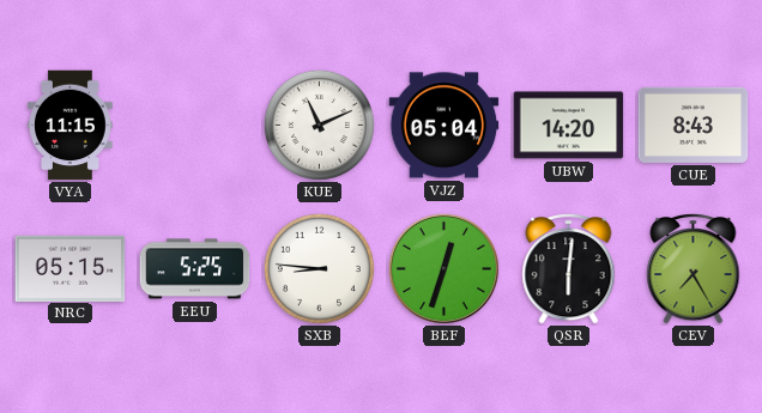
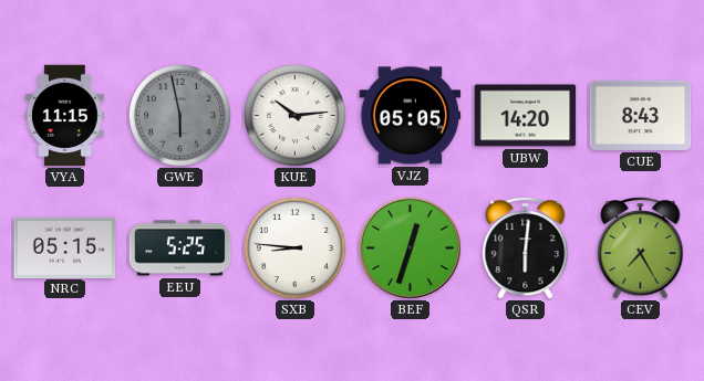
GWE: none -> 5:58 (179, 115)
KUE: 11:11 -> 10:14 (294, 115)
VJZ: 05:04 -> 05:05 (411, 116)
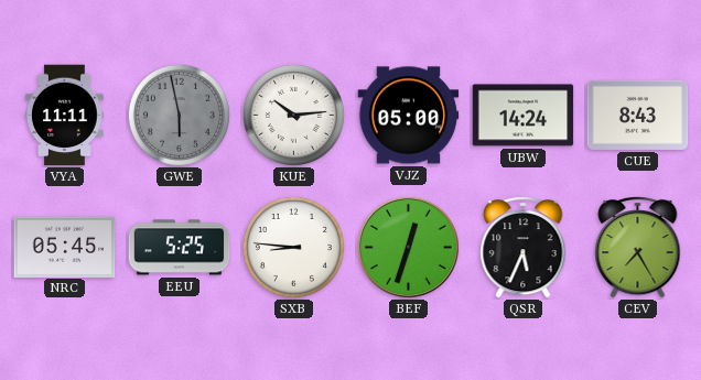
VYA: 11:15 -> 11:11 (65, 116)
VJZ: 05:05 -> 05:00 (409, 116)
UBW: 14:20 -> 14:24 (524, 116)
NRC: 05:15 -> 05:45 (65, 247)
QSR: 6:01 -> 5:34 (524, 247)
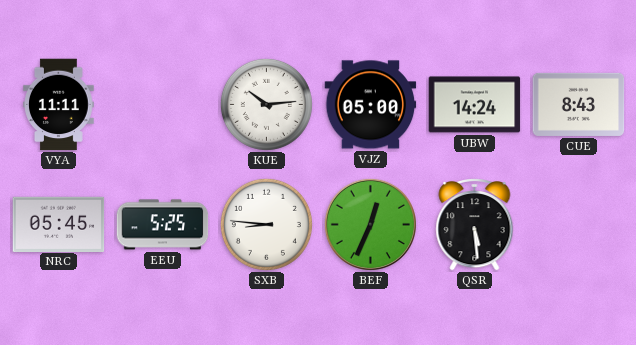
GWE: 5:58 -> none (179, 115)
BEF: 12:33 -> 12:34 (370, 224)
QSR: 5:34 -> 5:29 (475, 224)
CEV: 7:25 -> none (638, 247)
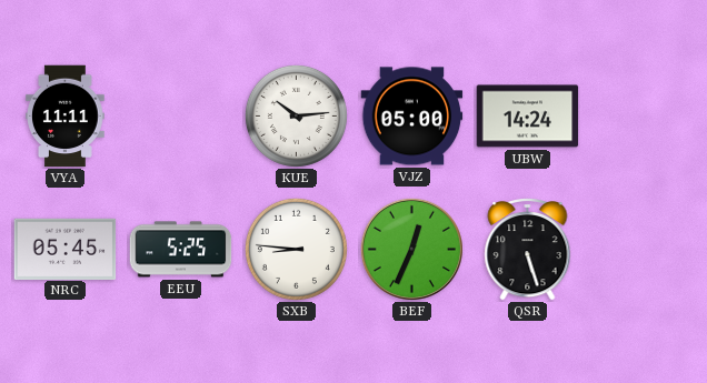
CUE: 8:43 -> none (579, 104)
QSR: 5:29 -> 5:27 (528, 249)
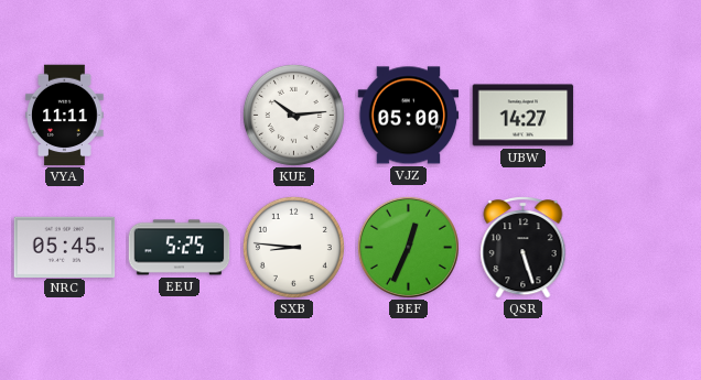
UBW: 14:24 -> 14:27 (524, 116)
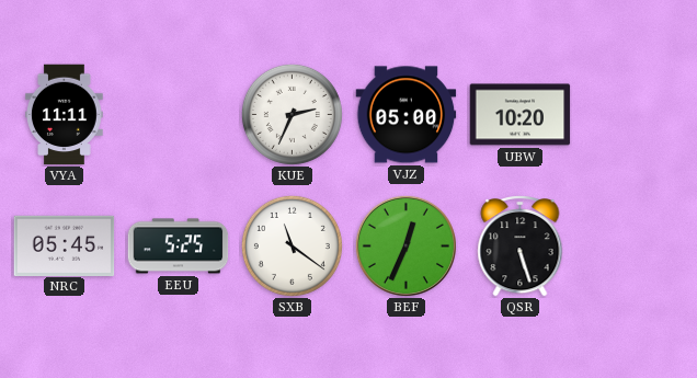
KUE: 10:14 -> 2:34 (292, 114)
UBW: 14:27 -> 10:20 (521, 115)
SXB: 8:46 -> 11:21 (292, 245)
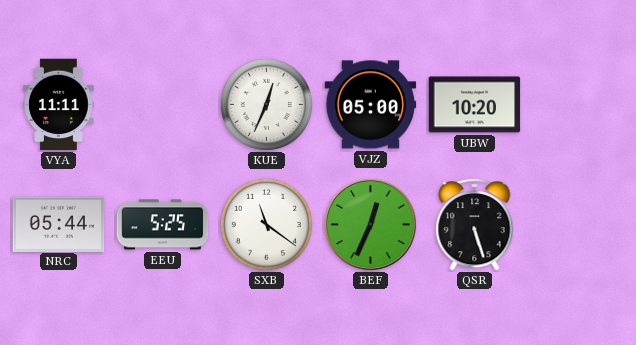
KUE: 2:34 -> 12:34 (266, 104)
NRC: 05:45 -> 05:44 (59, 224)
